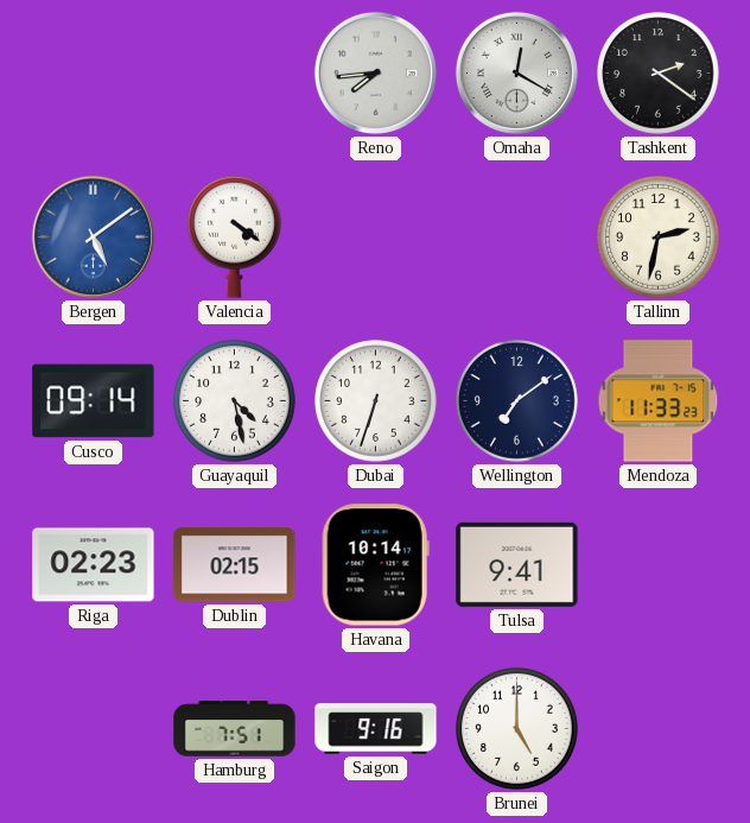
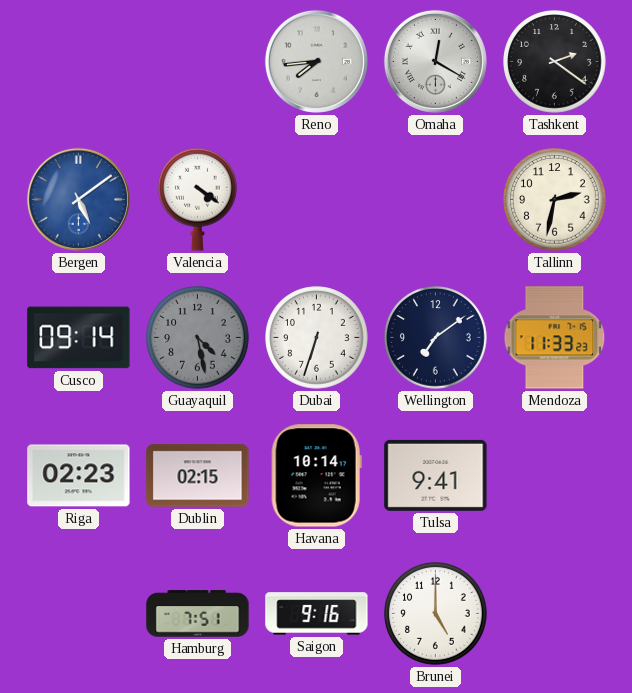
Guayaquil dial: white -> grey (198, 338)
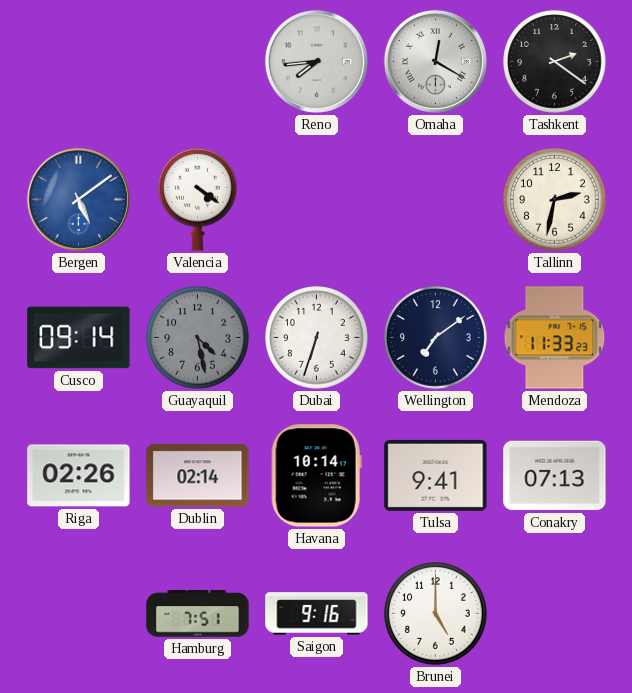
Riga: 02:23 -> 02:26 (79, 476)
Dublin: 02:15 -> 02:14 (198, 476)
Conakry: none -> 07:13 (555, 476)
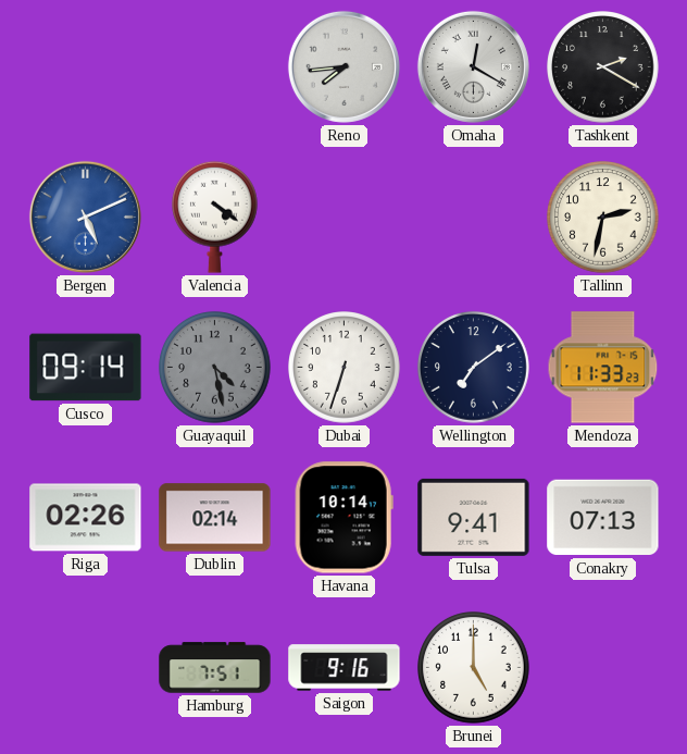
Tashkent: 2:21 -> 2:20 (603, 67)
Bergen: 5:09 -> 5:11 (85, 217)
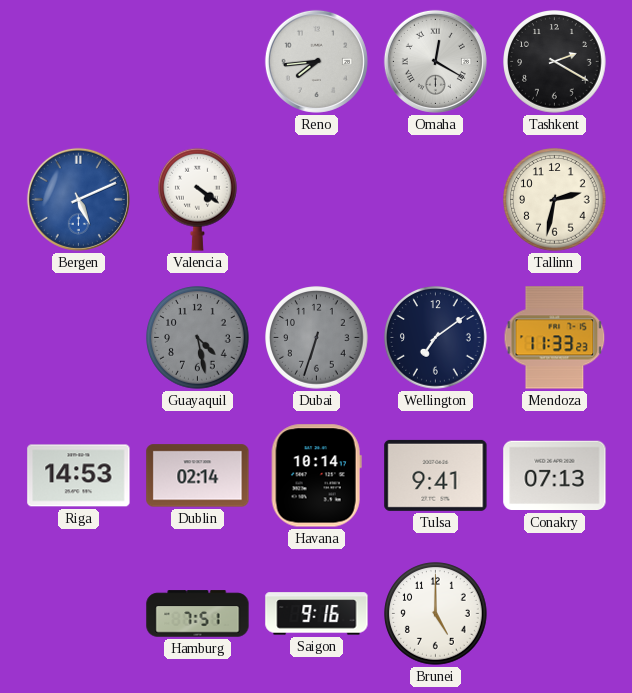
Cusco: 09:14 -> none (86, 368)
Dubai dial: white -> grey (317, 338)
Riga: 02:26 -> 14:53 (79, 476)
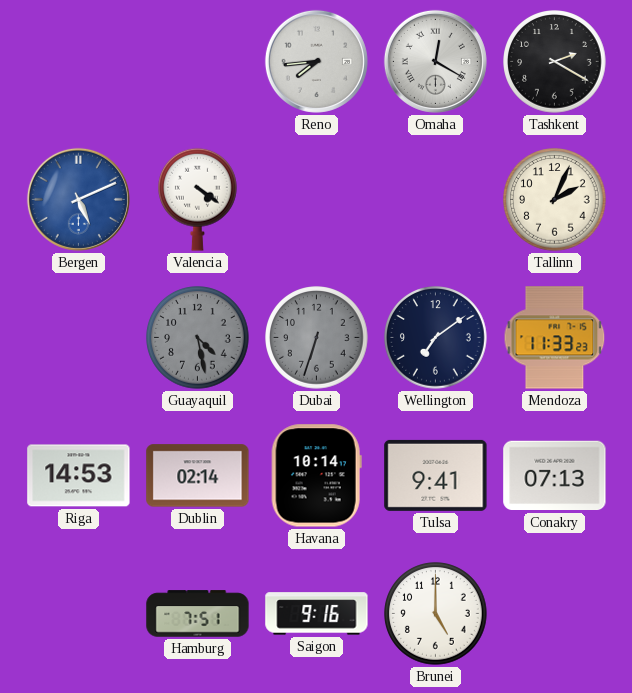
Tallinn: 2:32 -> 2:04 (555, 200)
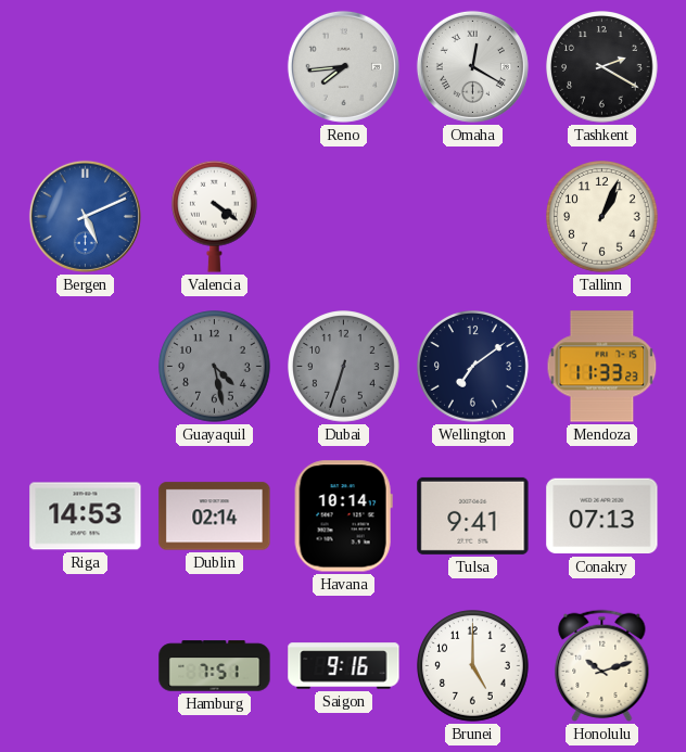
Tallinn: 2:04 -> 1:04 (602, 217)
Honolulu: none -> 10:12 (602, 665)
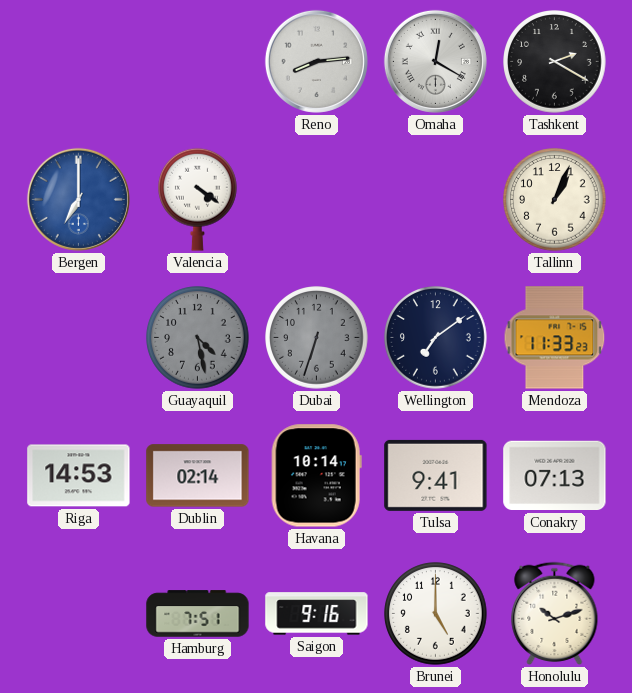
Reno: 7:44 -> 8:14 (316, 61)
Bergen: 5:11 -> 7:00 (78, 199)
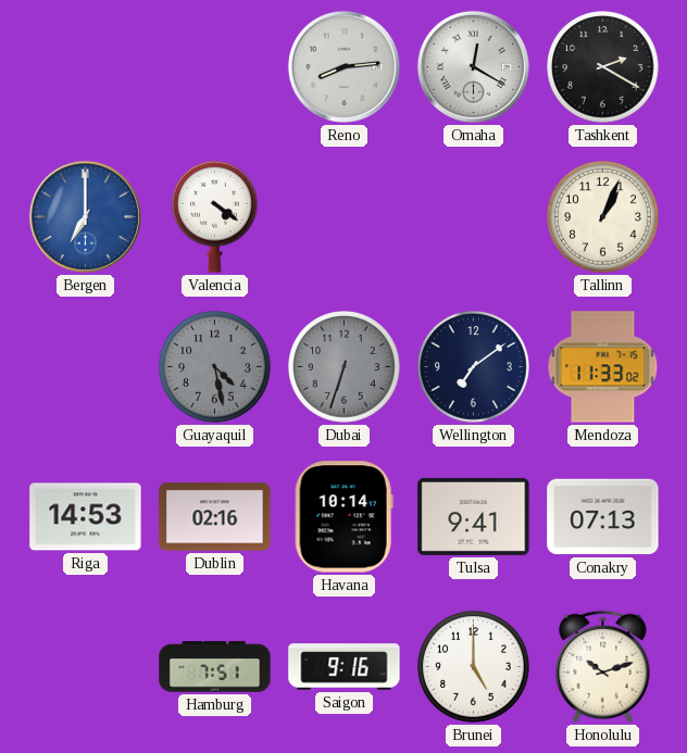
Mendoza: 11:33:23 -> 11:33:02 (603, 367)
Dublin: 02:14 -> 02:16 (215, 517)
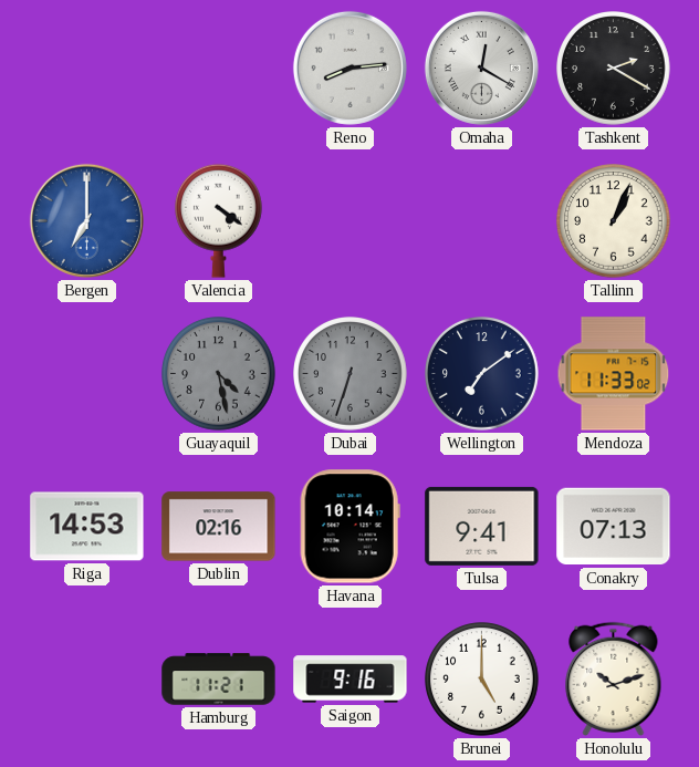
Hamburg: 7:51 -> 11:21 (219, 680)
